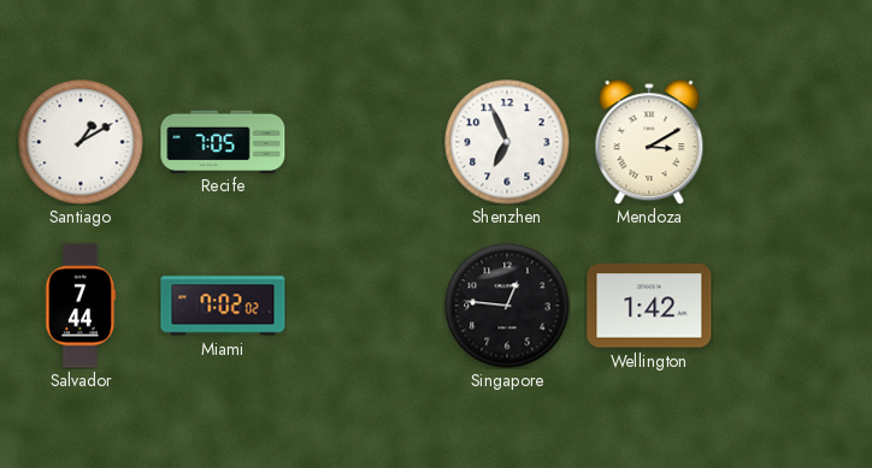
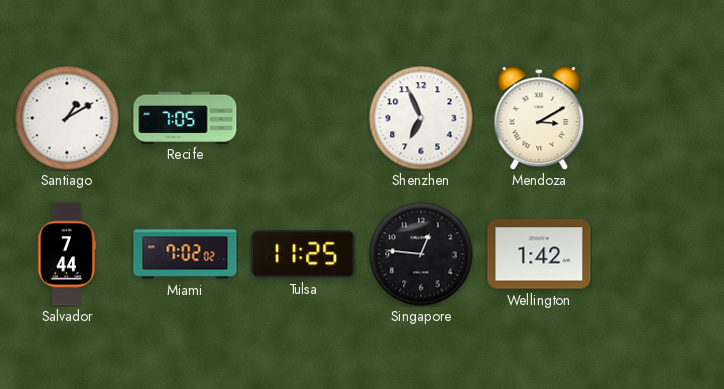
Tulsa: none -> 11:25 (303, 254)
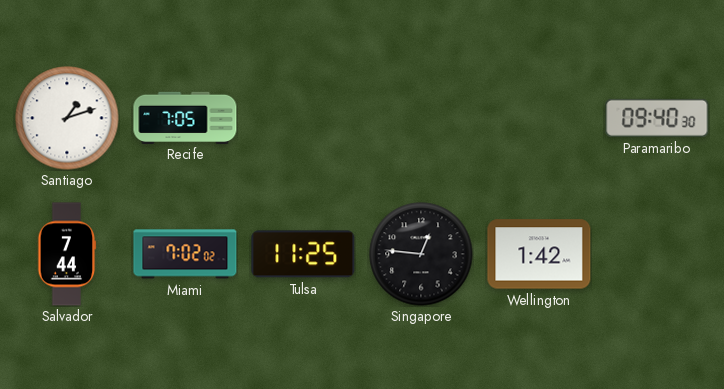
Santiago: 1:10 -> 1:12 (67, 118)
Shenzhen: 6:56 -> none (421, 118)
Mendoza: 3:10 -> none (539, 118)
Paramaribo: none -> 09:40 (657, 118)
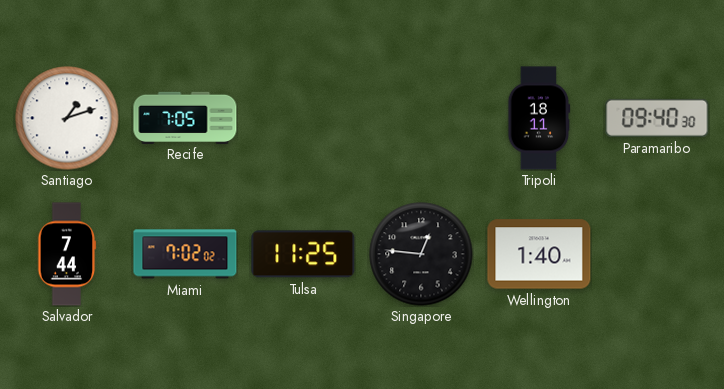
Tripoli: none -> 18:11 (539, 118)
Wellington: 1:42 -> 1:40 (539, 254)
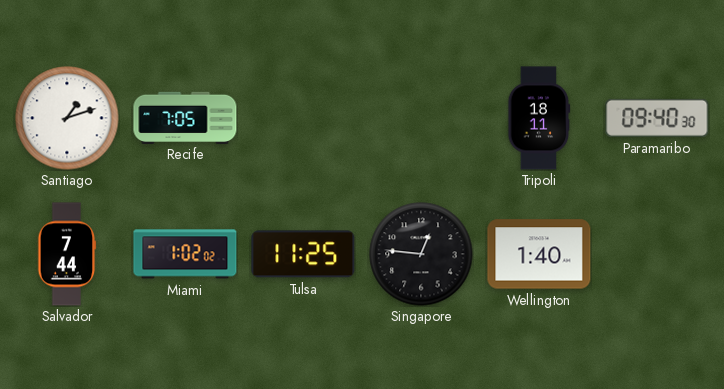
Miami: 7:02 -> 1:02 (185, 254)
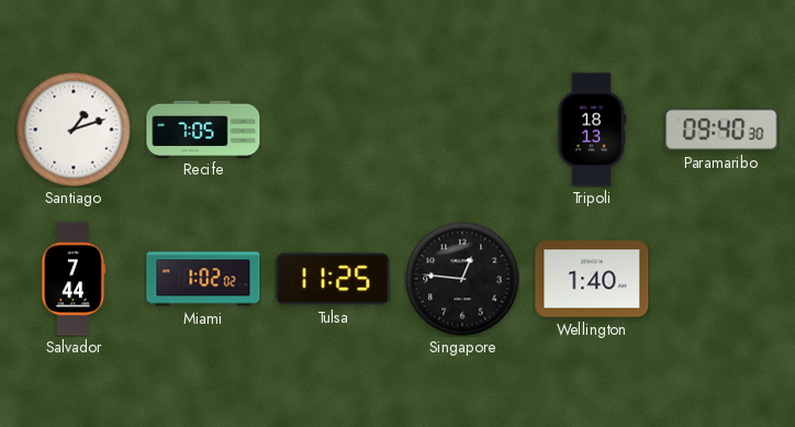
Tripoli: 18:11 -> 18:13 (592, 130)
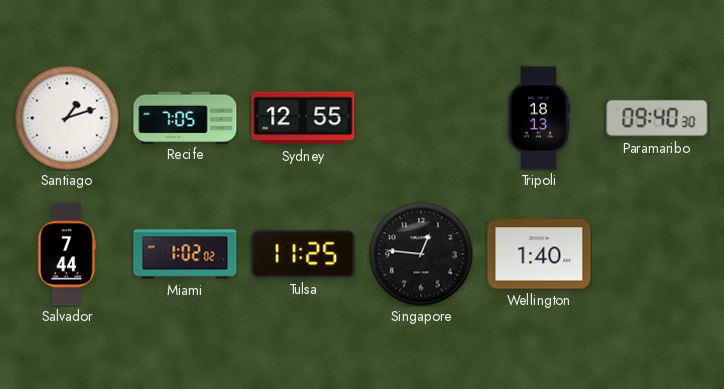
Sydney: none -> 12:55 (303, 118)
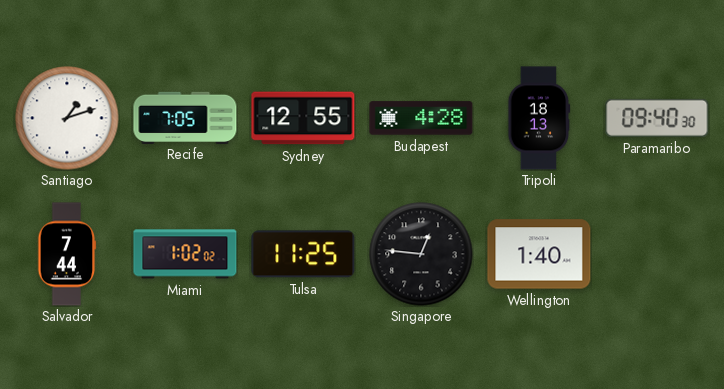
Budapest: none -> 4:28 (421, 118)
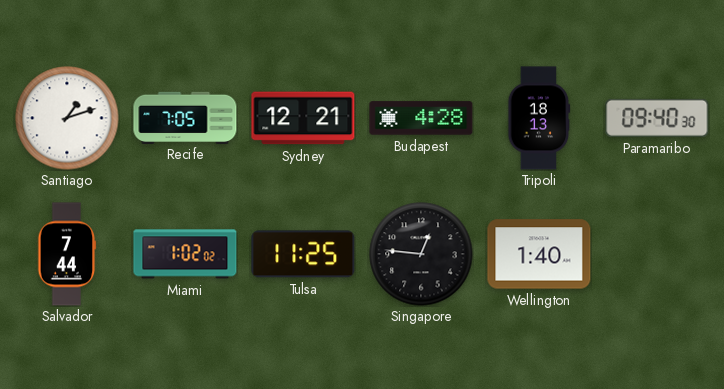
Sydney: 12:55 -> 12:21 (303, 118)
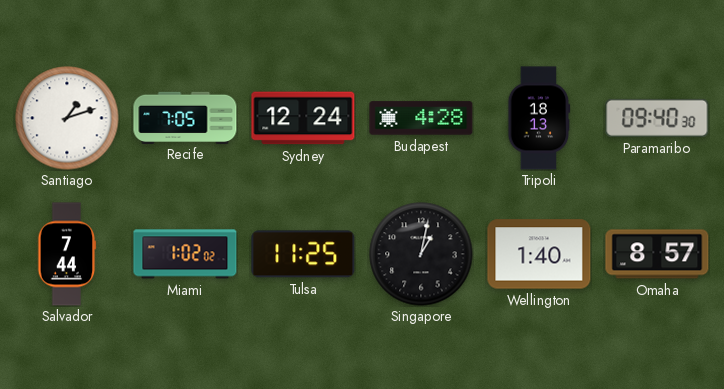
Sydney: 12:21 -> 12:24 (303, 118)
Singapore: 12:46 -> 1:02 (421, 254)
Omaha: none -> 8:57 (657, 254)
